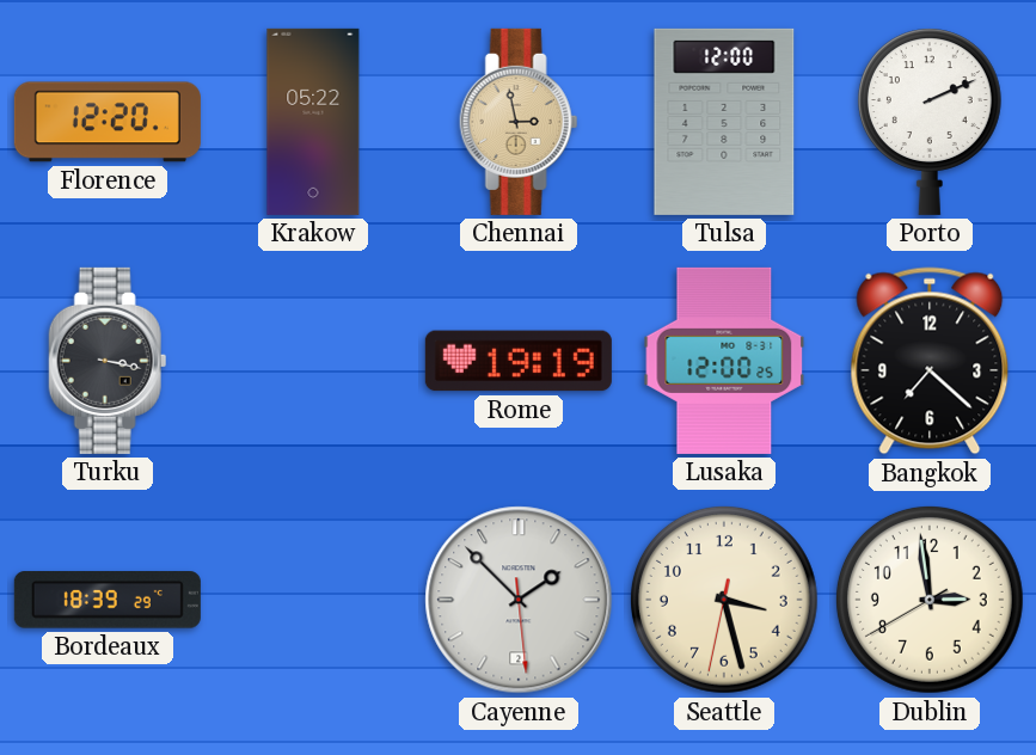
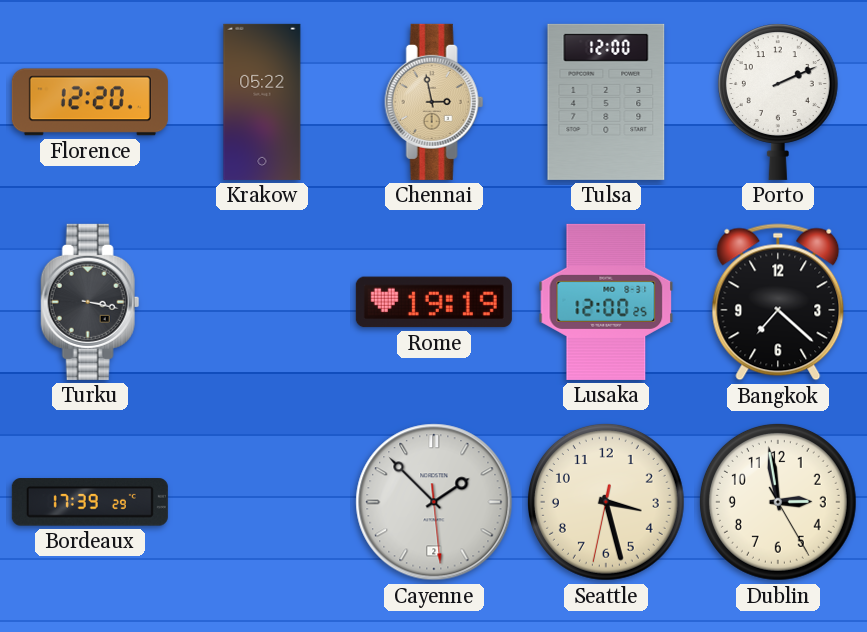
Bordeaux: 18:39 -> 17:39 (90, 502)
Dublin: 2:58:40 -> 2:58:25 (778, 502)
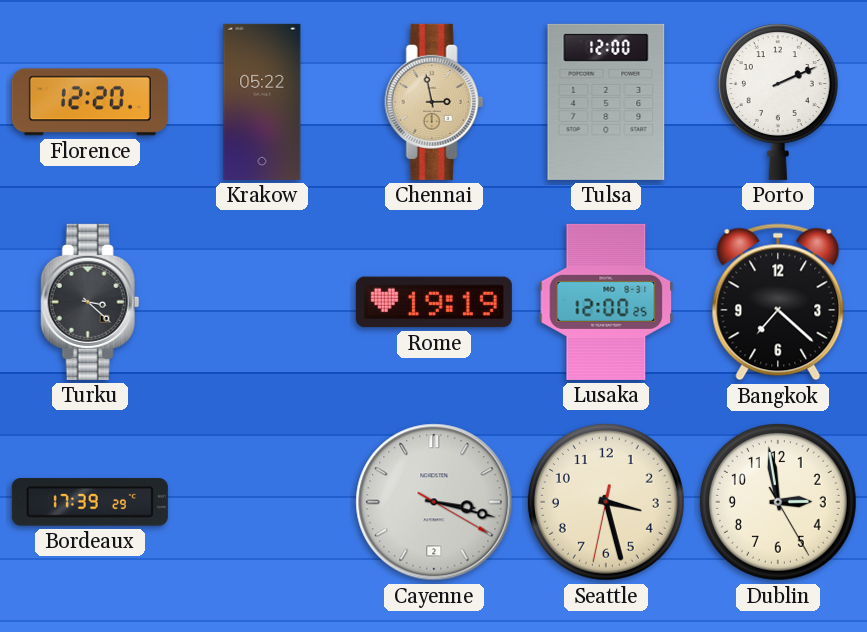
Turku: 3:17 -> 3:22 (90, 302)
Cayenne: 1:52 -> 3:17 (434, 502)
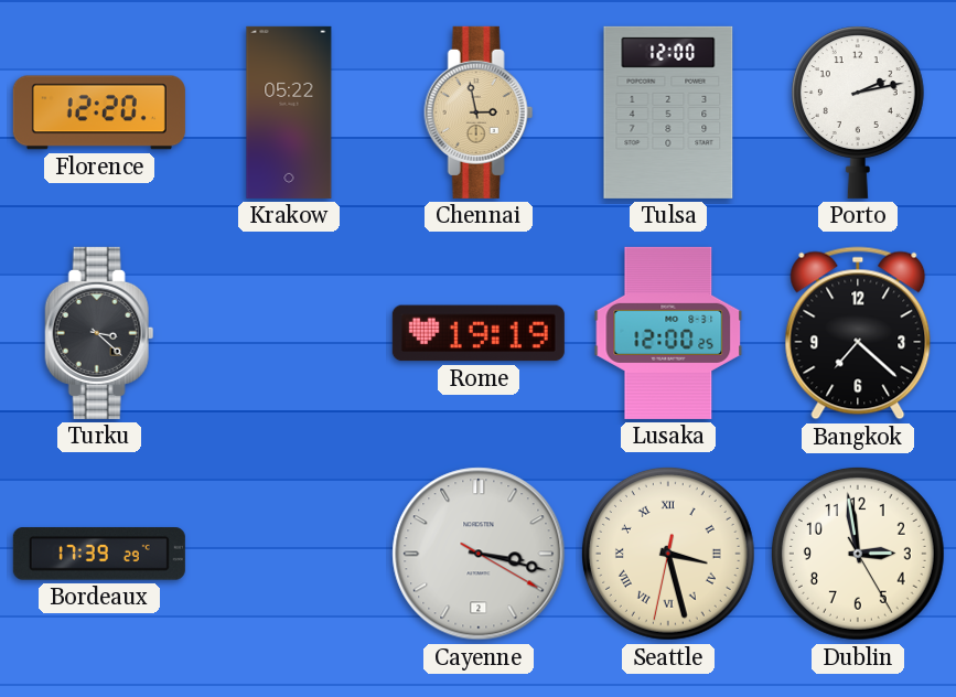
Porto: 2:11 -> 2:13 (858, 112)
Seattle numerals: Arabic -> Roman (668, 554)
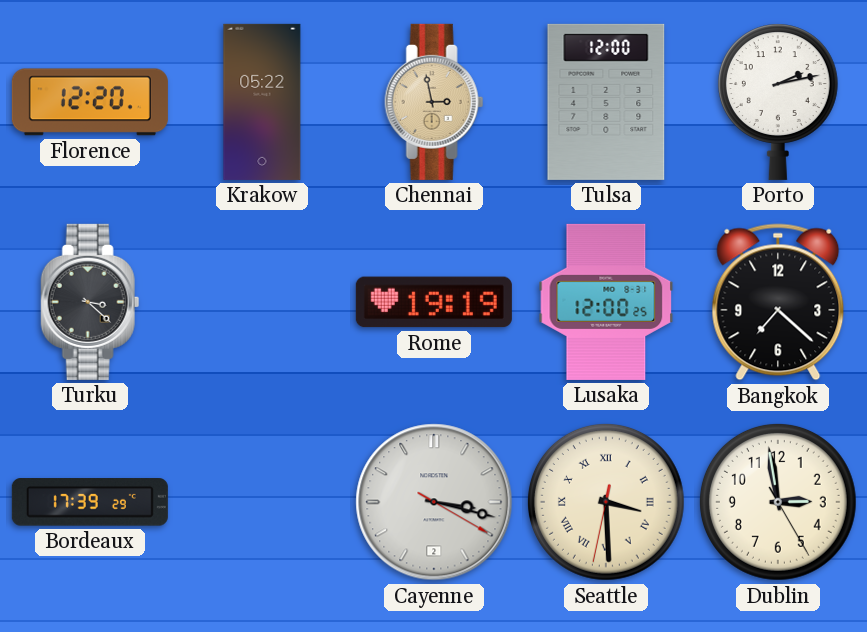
Seattle: 3:27 -> 3:29 (606, 502)
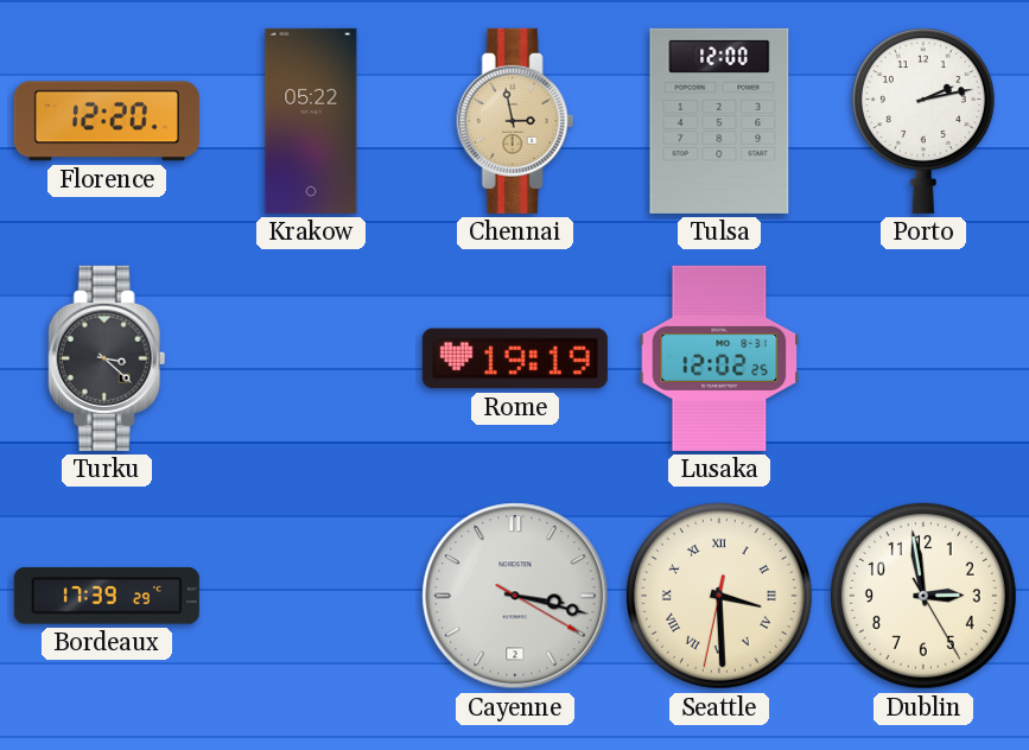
Lusaka: 12:00 -> 12:02 (719, 358)
Bangkok: 7:22 -> none (778, 302)
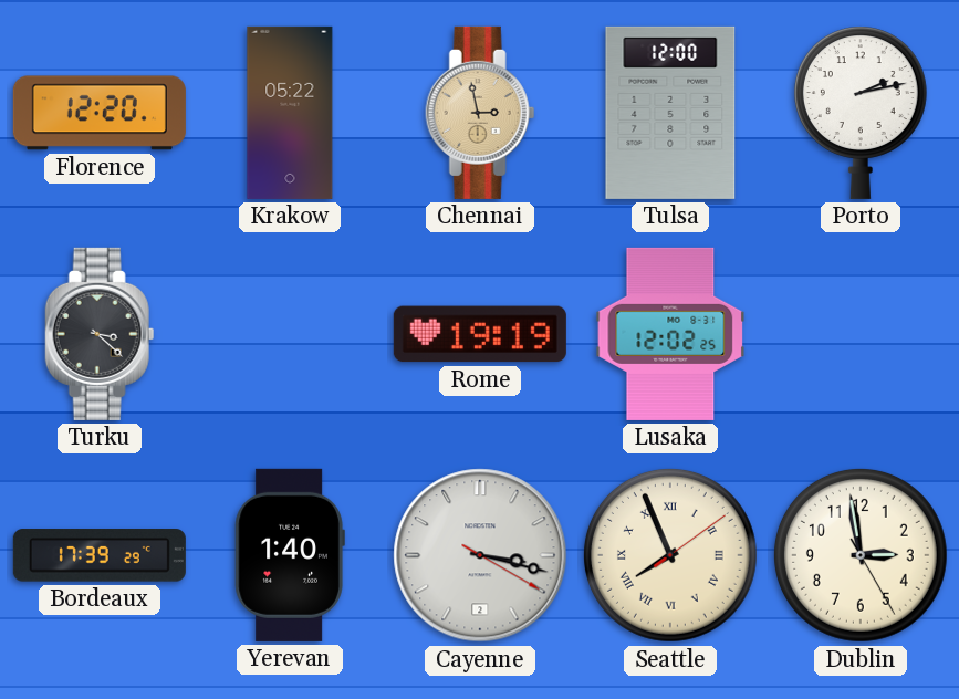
Yerevan: none -> 1:40 (290, 555)
Seattle: 3:29 -> 7:56 (670, 555)
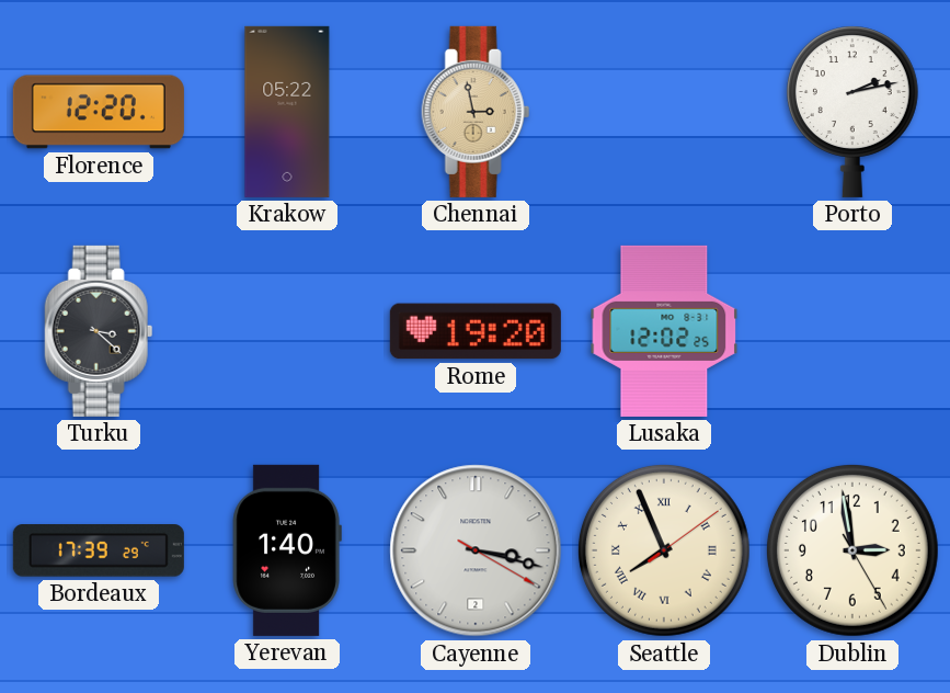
Tulsa: 12:00 -> none (670, 113)
Rome: 19:19 -> 19:20 (476, 331)
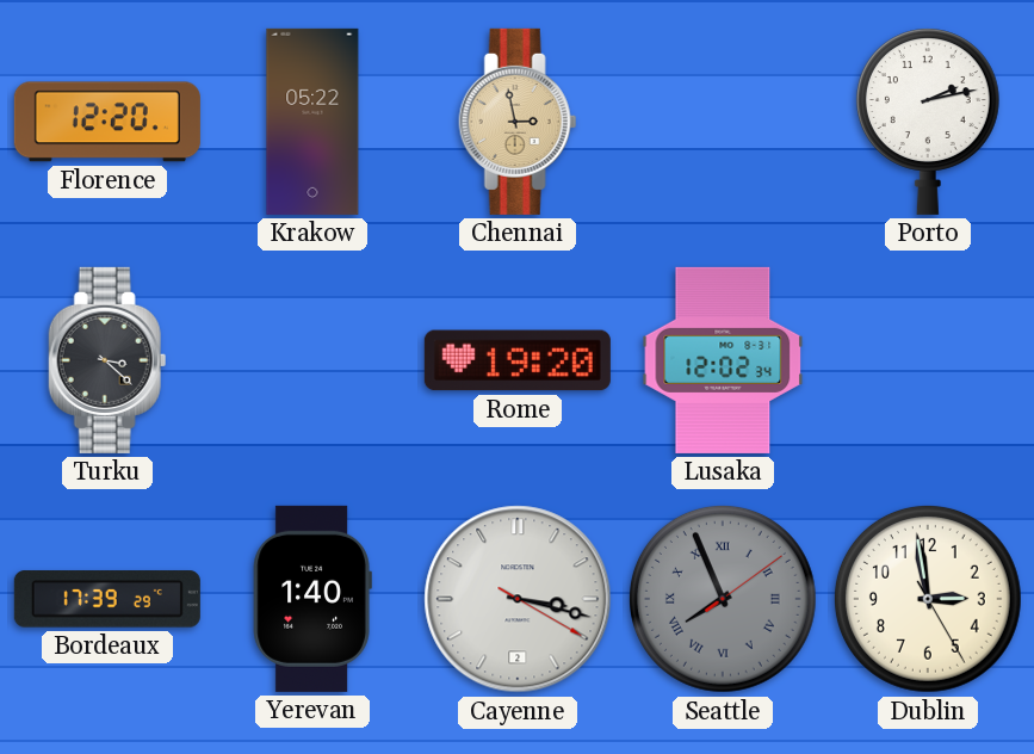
Lusaka: 12:02:25 -> 12:02:34 (723, 360)
Seattle dial: cream -> grey (723, 599)
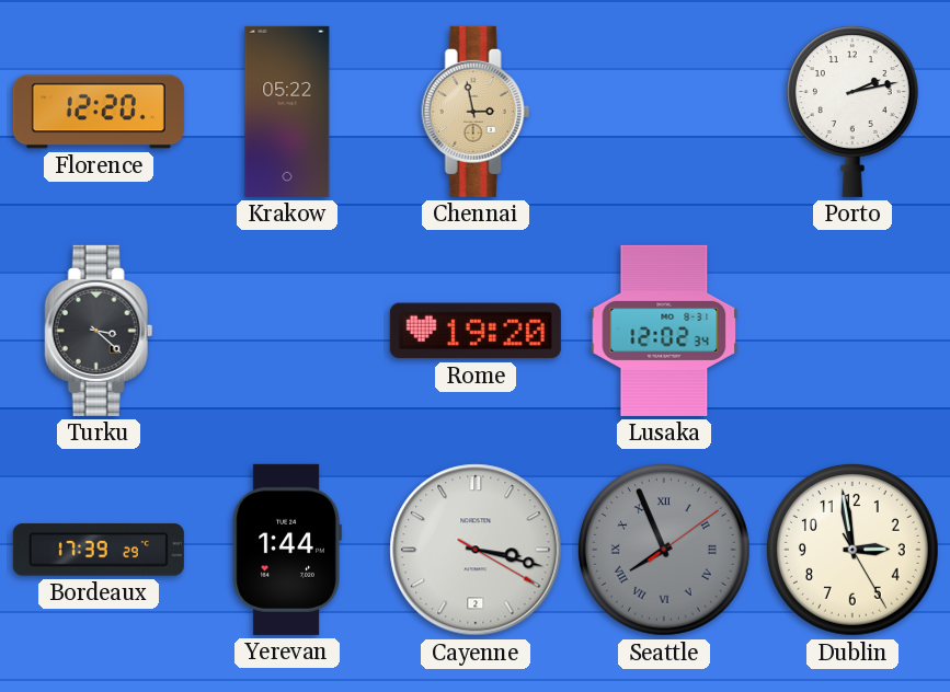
Yerevan: 1:40 -> 1:44 (287, 550)
